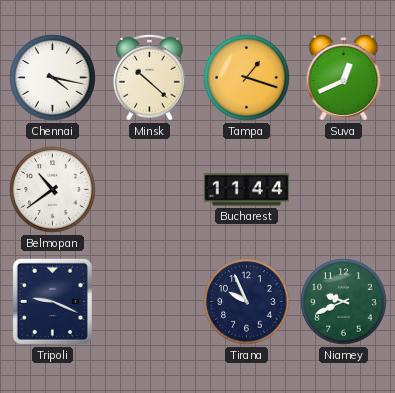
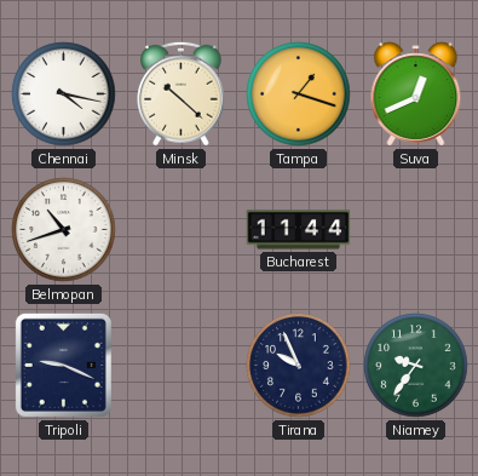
Belmopan: 10:39 -> 10:42 (64, 230)
Niamey: 9:41 -> 9:36 (416, 366)
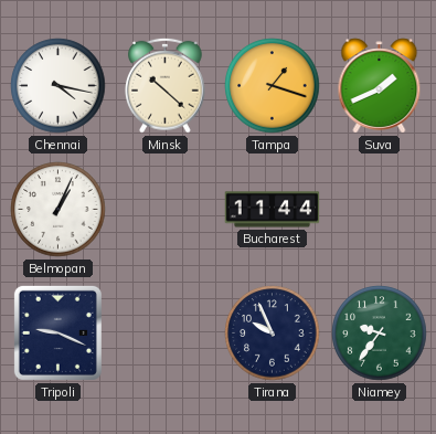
Suva: 12:41 -> 1:41 (380, 86)
Belmopan: 10:42 -> 1:04 (59, 210)
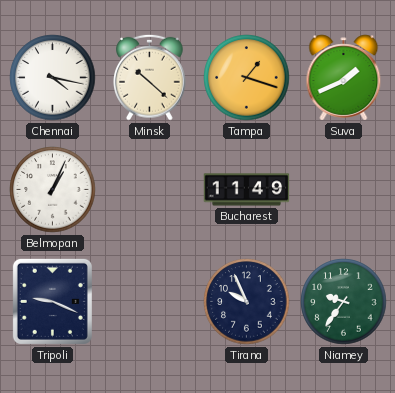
Bucharest: 11:44 -> 11:49 (247, 190)
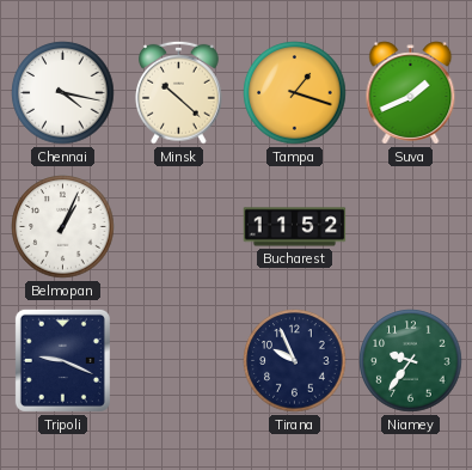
Bucharest: 11:49 -> 11:52 (295, 227)
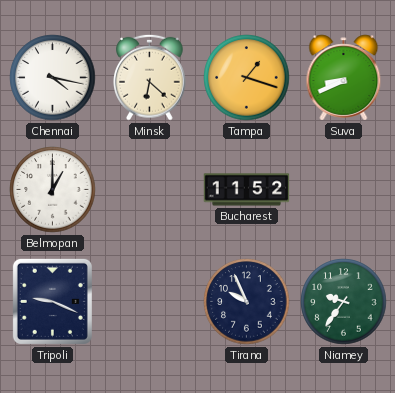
Minsk: 10:22 -> 6:22 (150, 77)
Suva: 1:41 -> 8:41 (344, 78)
Belmopan: 1:04 -> 1:00 (53, 190)
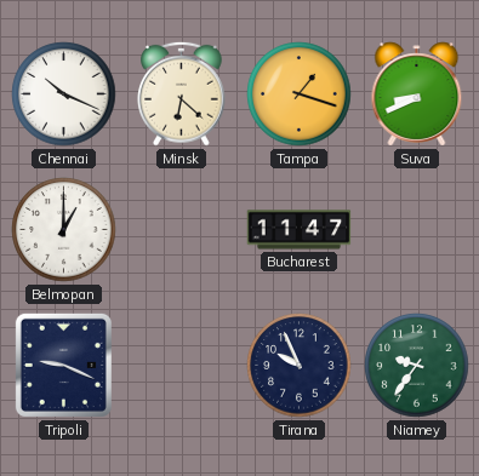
Chennai: 4:17 -> 10:19 (64, 94)
Bucharest: 11:52 -> 11:47 (300, 230)
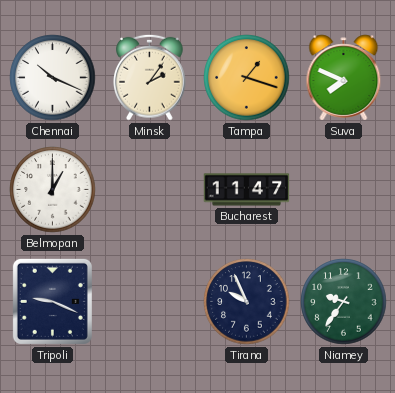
Minsk: 6:22 -> 2:06 (150, 77)
Suva: 8:41 -> 7:49 (344, 78)
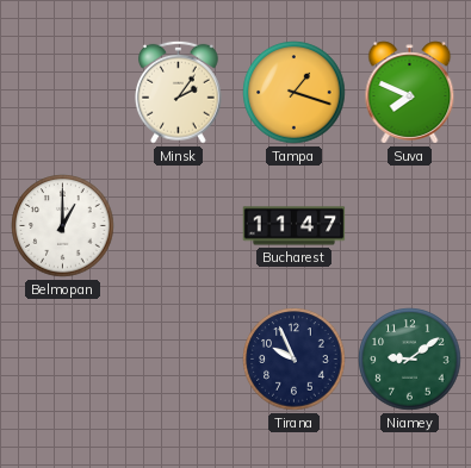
Chennai: 10:19 -> none (53, 78)
Tripoli: 9:19 -> none (52, 301)
Niamey: 9:36 -> 9:09 (410, 360)
